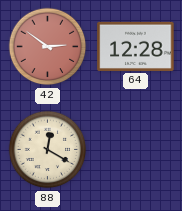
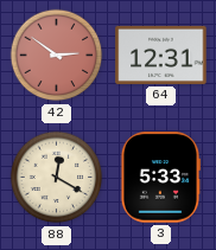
64: 12:28 -> 12:31 (161, 55)
3: none -> 5:33 (159, 178)
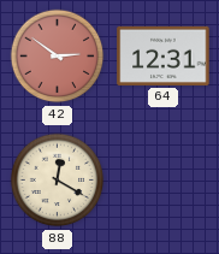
3: 5:33 -> none (159, 178)
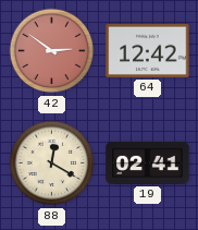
64: 12:31 -> 12:42 (148, 50)
19: none -> 02:41 (148, 162)
